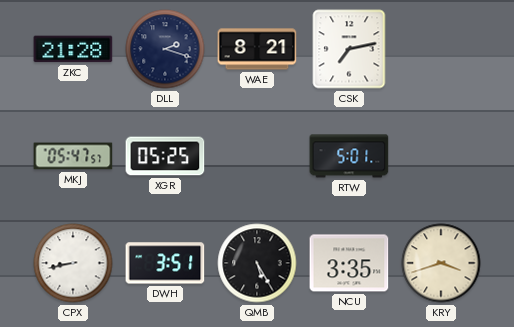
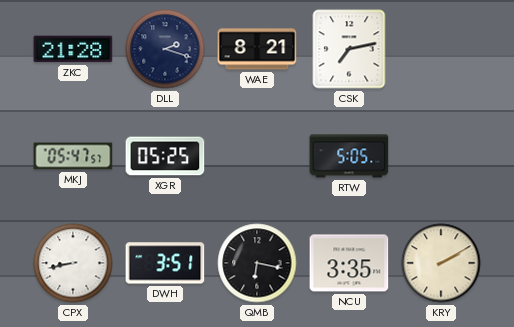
RTW: 5:01 -> 5:05 (349, 156)
QMB: 5:25 -> 6:17 (257, 263)
KRY: 3:42 -> 2:10 (441, 263)
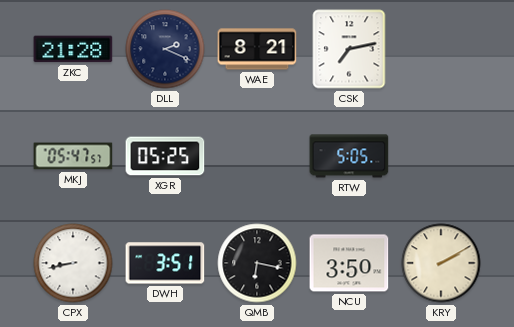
DLL: 2:18 -> 2:19 (165, 49)
NCU: 3:35 -> 3:50 (349, 263)
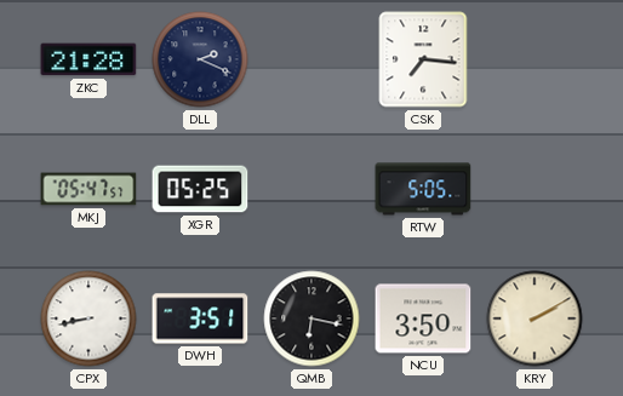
WAE: 8:21 -> none (257, 49)
CSK: 7:13 -> 7:16 (423, 59)
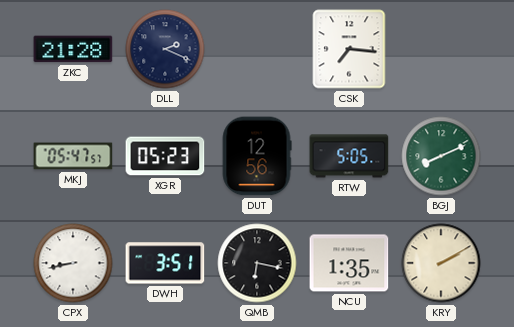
XGR: 05:25 -> 05:23 (165, 156)
DUT: none -> 12:56 (257, 156)
BGJ: none -> 8:11 (441, 156)
NCU: 3:50 -> 1:35 (349, 263)
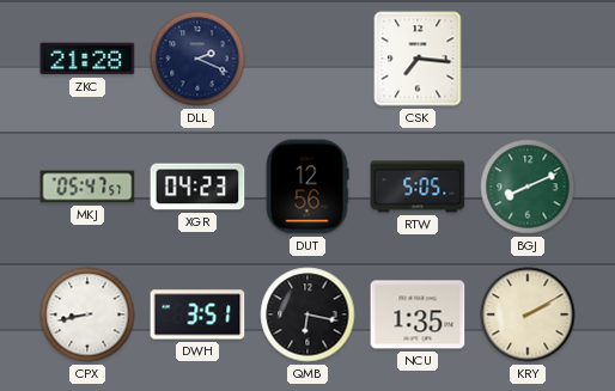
XGR: 05:23 -> 04:23 (197, 187)
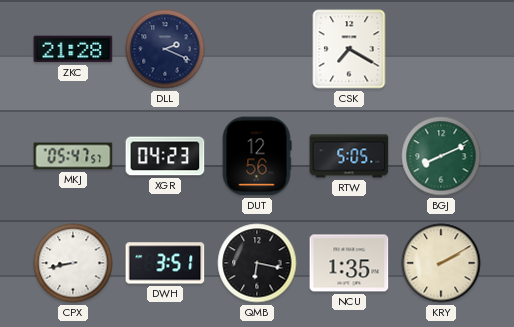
CSK: 7:16 -> 7:20 (349, 49)
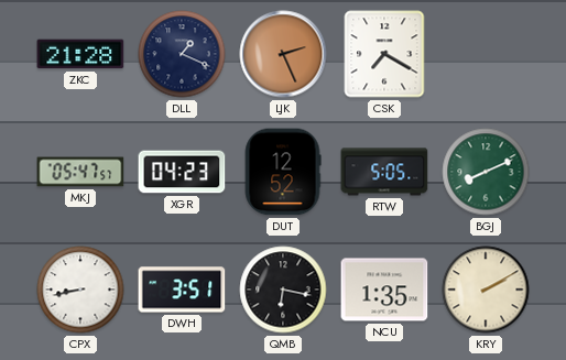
DLL: 2:19 -> 1:19 (182, 54)
LJK: none -> 2:26 (283, 54)
DUT: 12:56 -> 12:52 (283, 172)
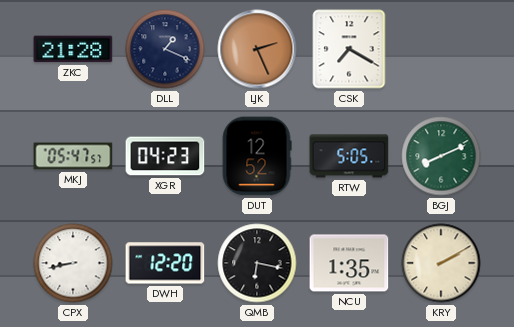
DWH: 3:51 -> 12:20 (165, 263)
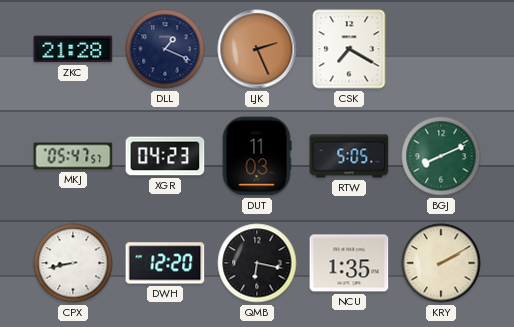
DUT: 12:52 -> 11:03 (257, 156)
